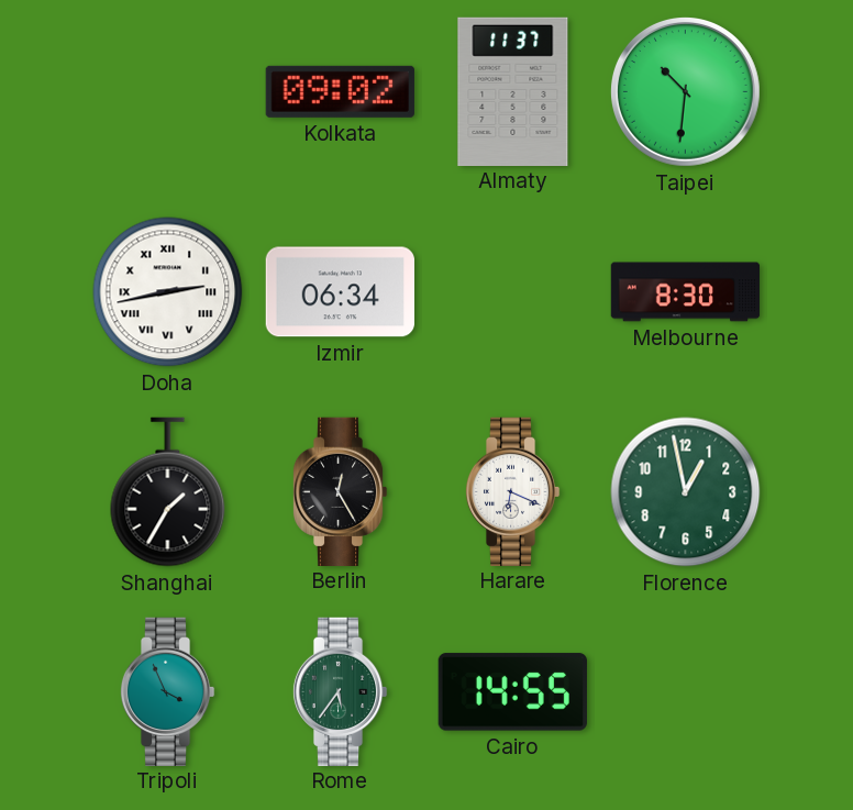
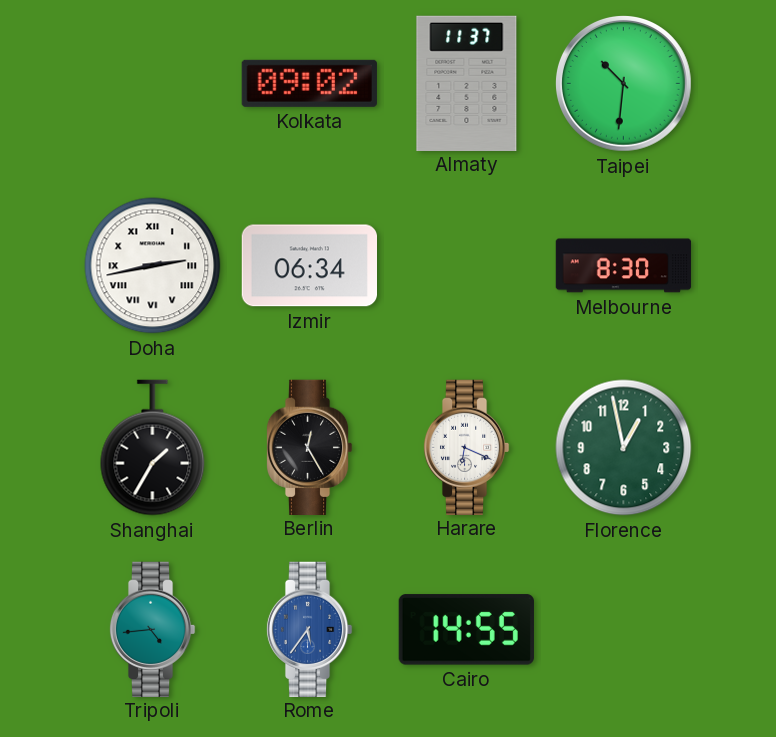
Tripoli: 3:56 -> 4:44 (152, 629)
Rome dial: green -> blue (309, 629)
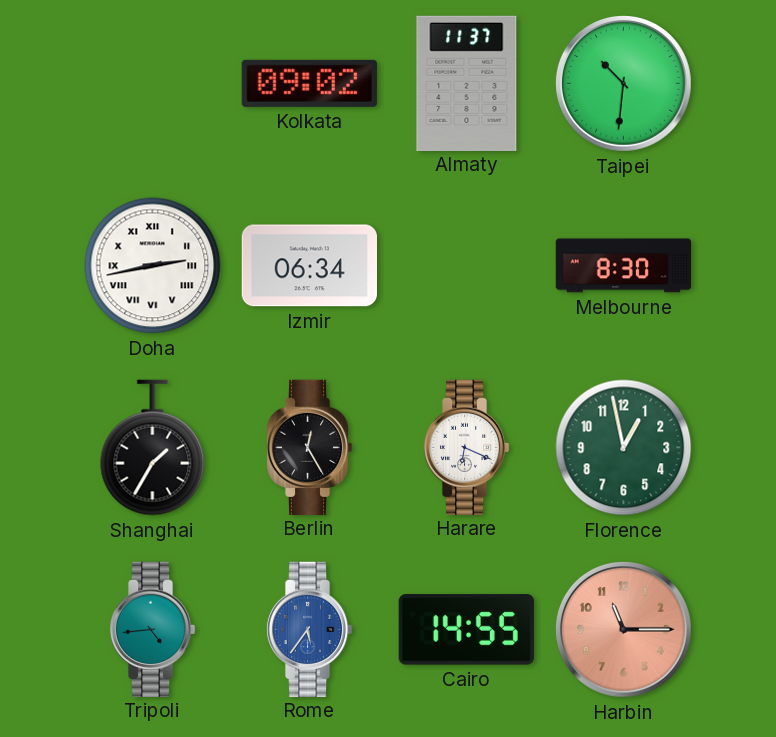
Harbin: none -> 11:15 (623, 629)
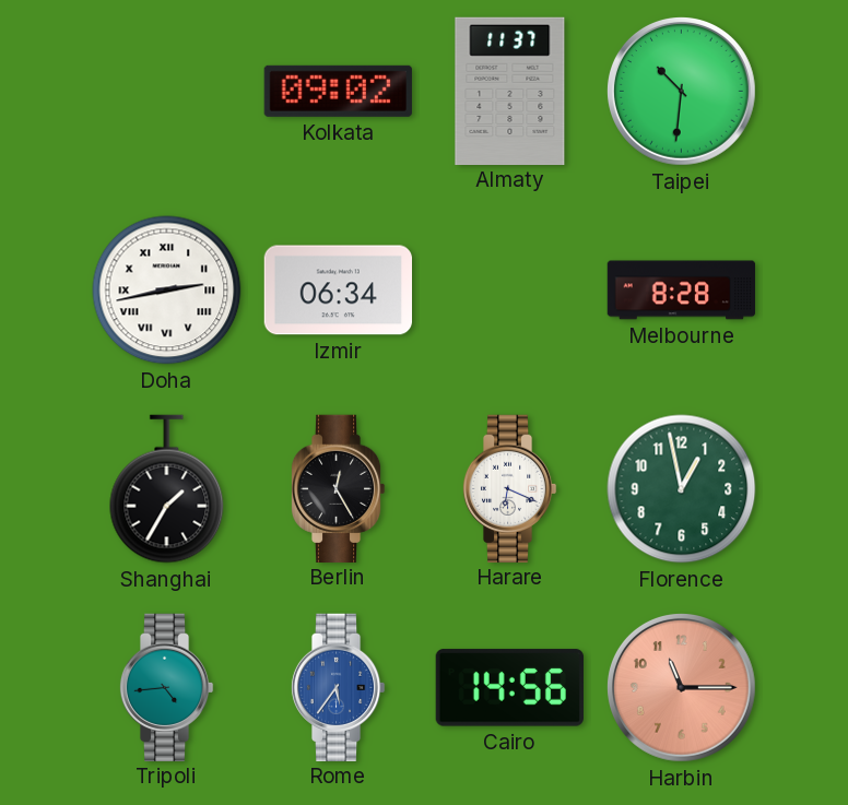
Melbourne: 8:30 -> 8:28 (682, 291)
Cairo: 14:55 -> 14:56 (509, 688)
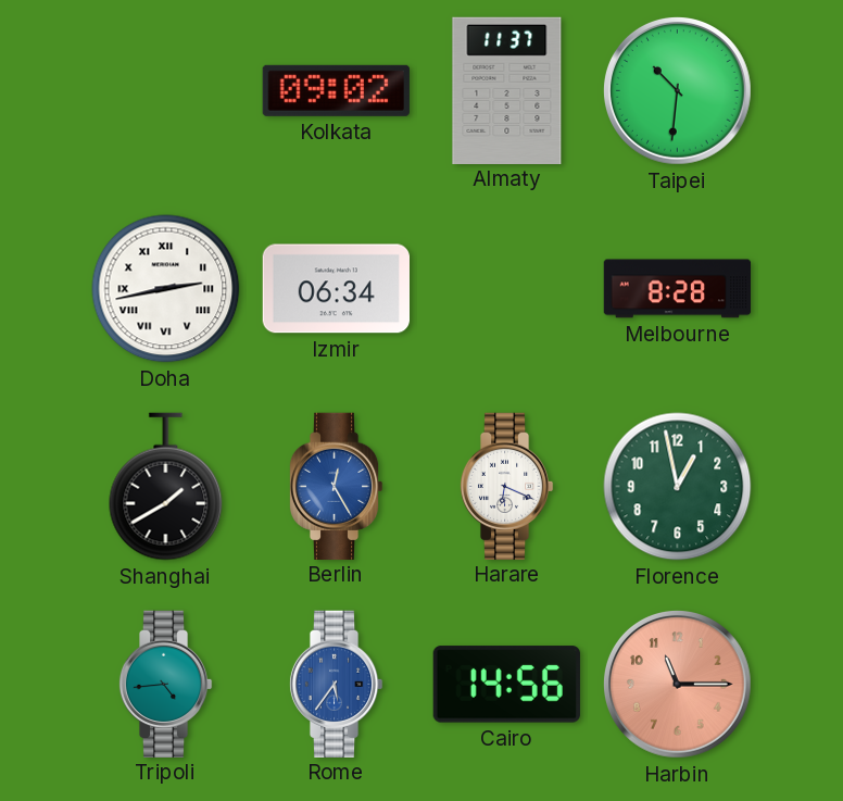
Shanghai: 1:35 -> 1:40 (166, 487)
Berlin dial: black -> blue (336, 486)
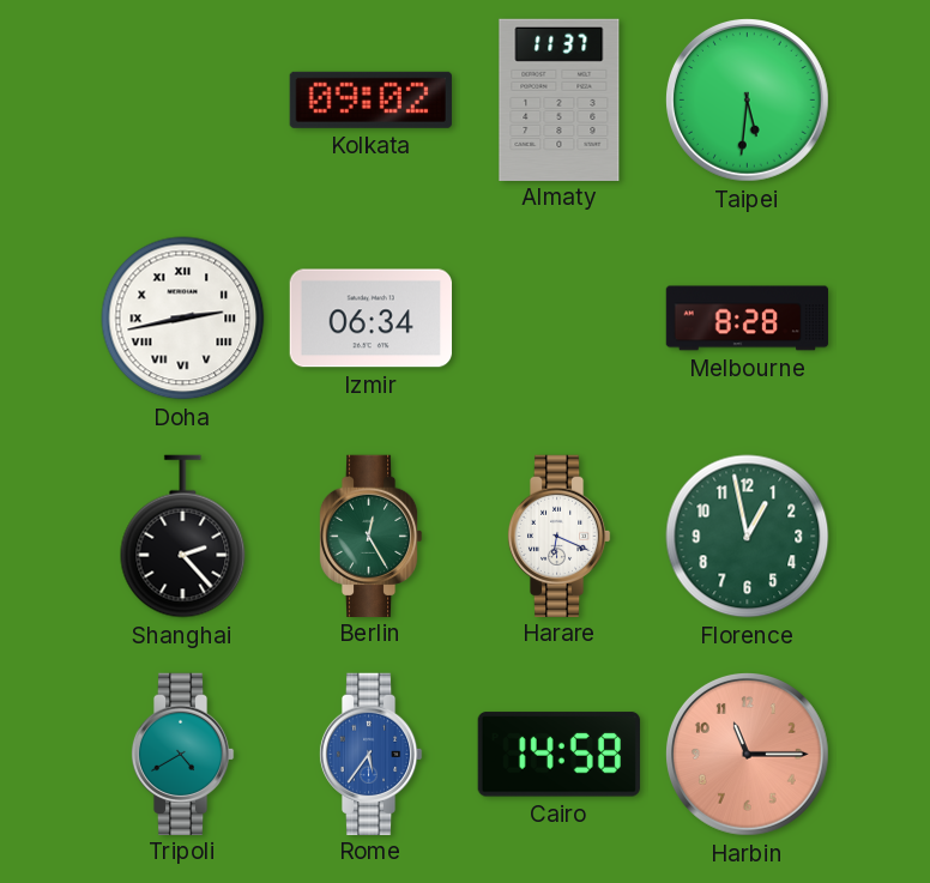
Taipei: 10:31 -> 5:31 (747, 99)
Shanghai: 1:40 -> 2:23 (183, 537)
Berlin dial: blue -> green (370, 536)
Tripoli: 4:44 -> 4:40 (182, 754)
Cairo: 14:56 -> 14:58 (558, 755)
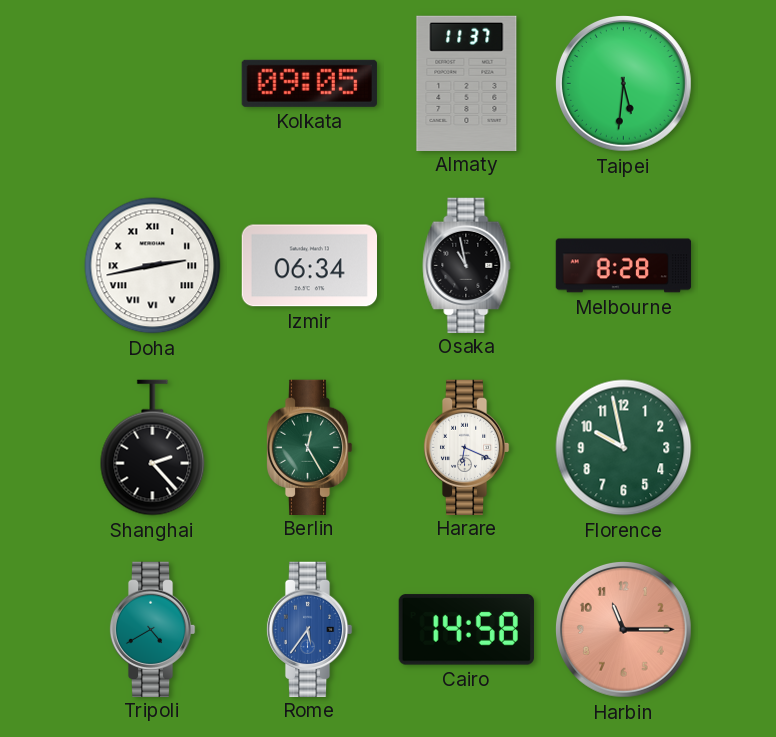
Kolkata: 09:02 -> 09:05 (309, 83)
Osaka: none -> 10:58 (467, 265)
Florence: 12:58 -> 9:58 (624, 448)
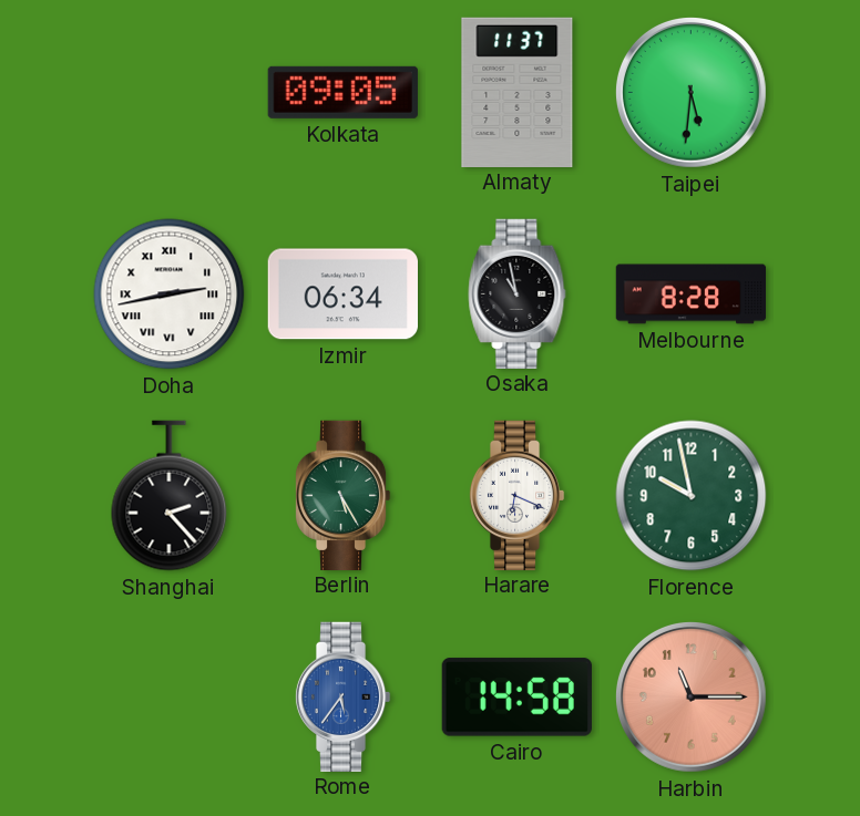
Berlin: 12:25 -> 5:25 (342, 495)
Tripoli: 4:40 -> none (152, 629)
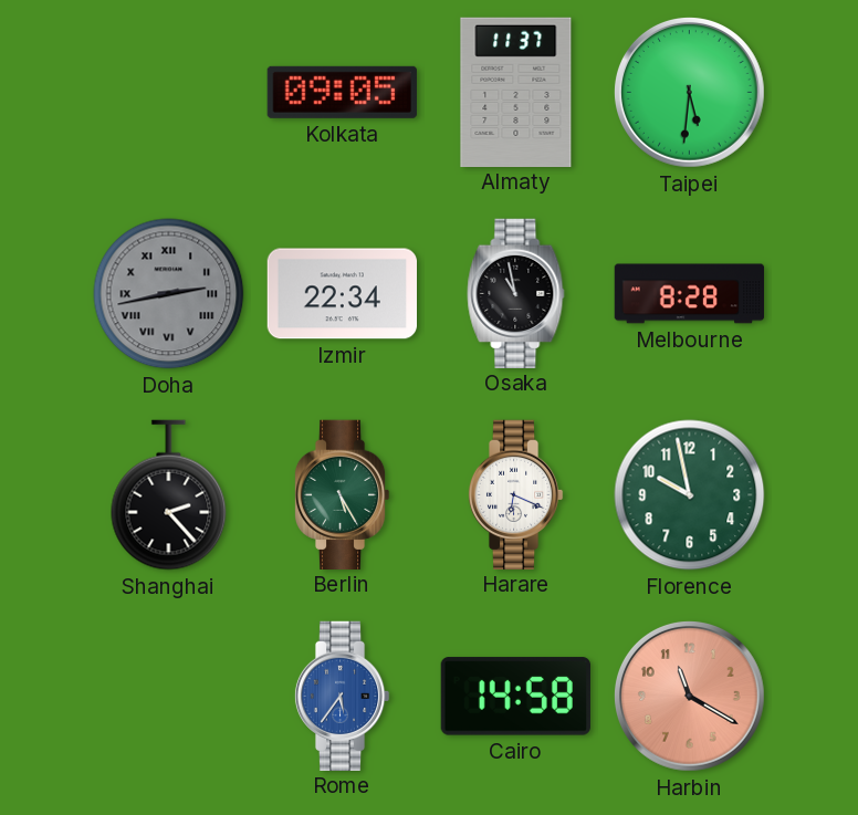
Doha dial: white -> grey (169, 294)
Izmir: 06:34 -> 22:34 (342, 294)
Harbin: 11:15 -> 11:20 (689, 696)
